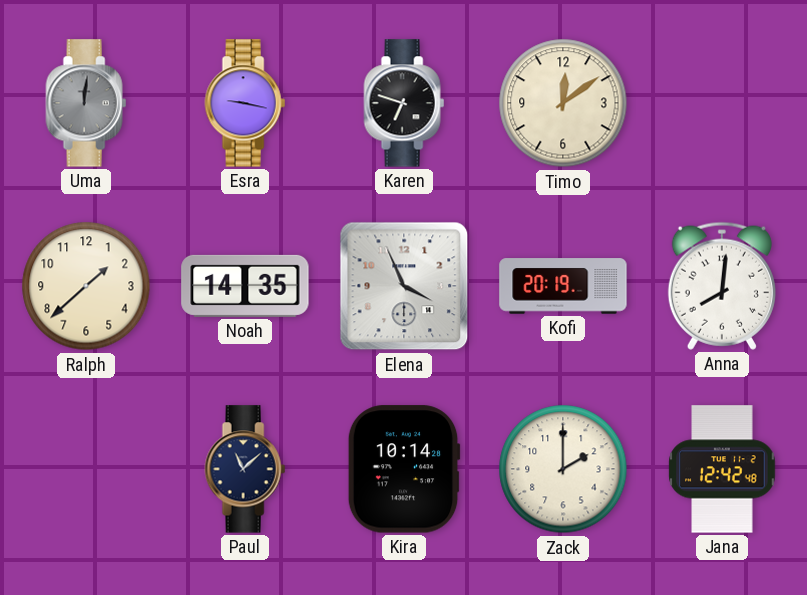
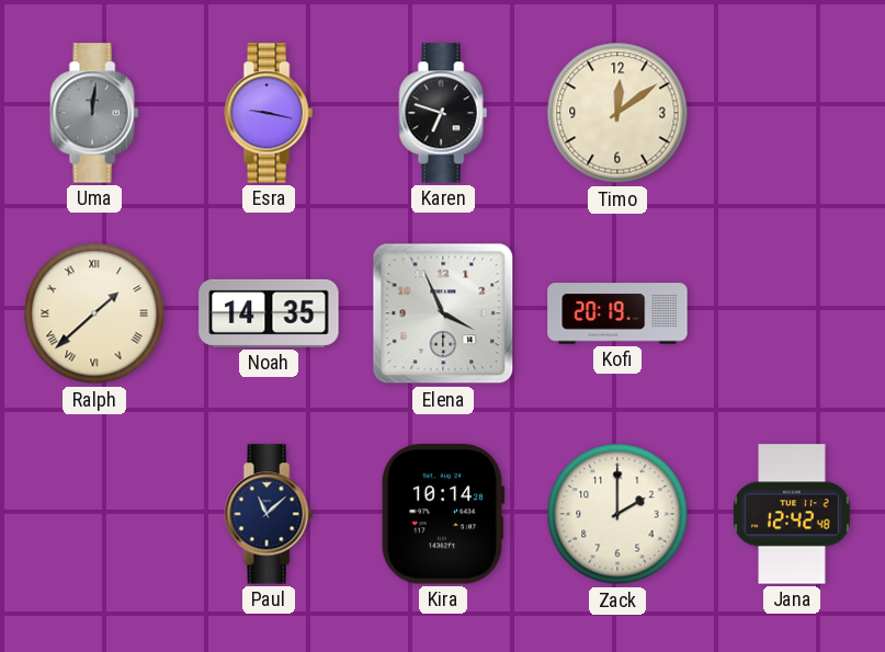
Ralph numerals: Arabic -> Roman (94, 313)
Anna: 8:01 -> none (722, 286)
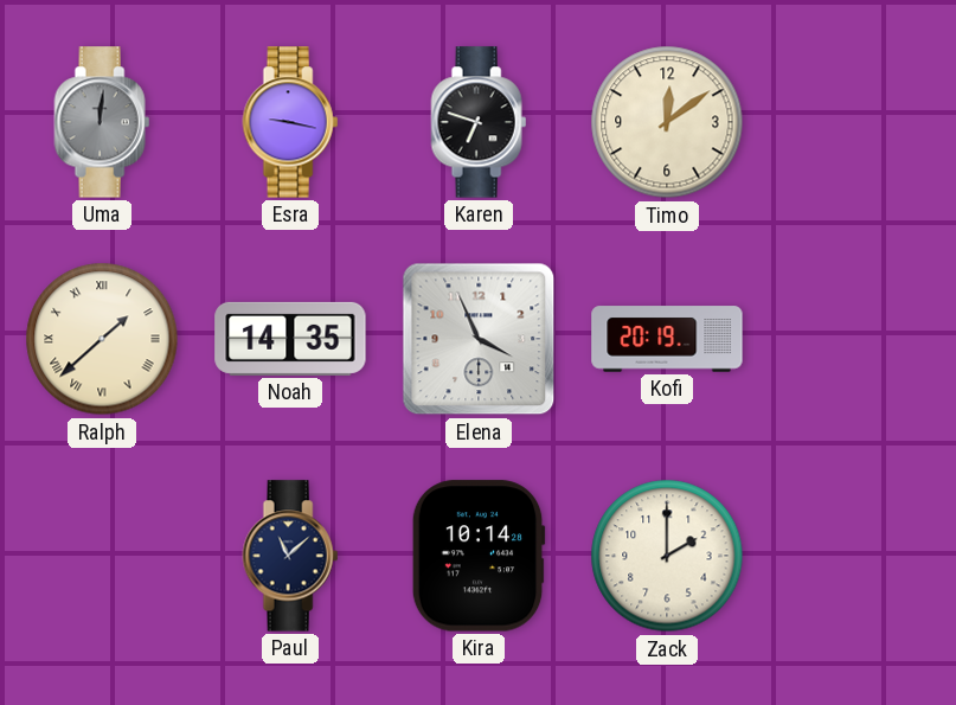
Jana: 12:42 -> none (792, 514)
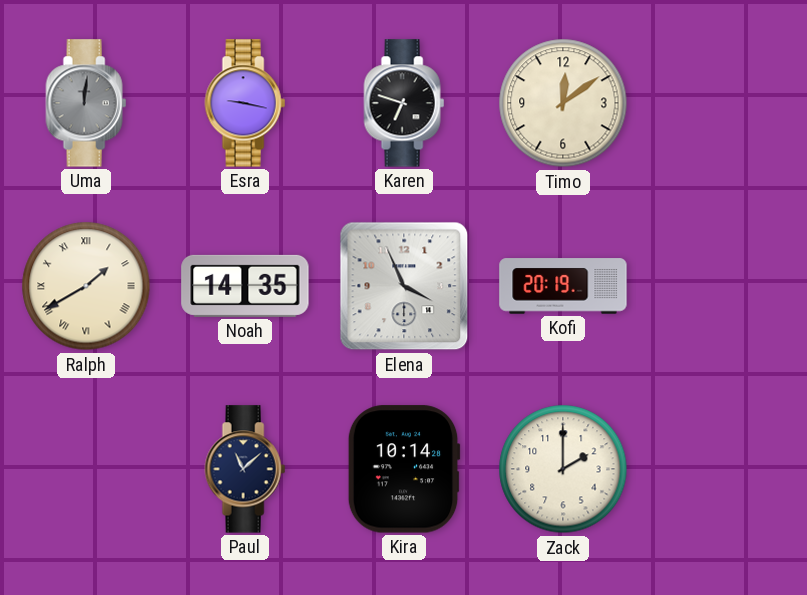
Ralph: 1:38 -> 1:40 (86, 286)
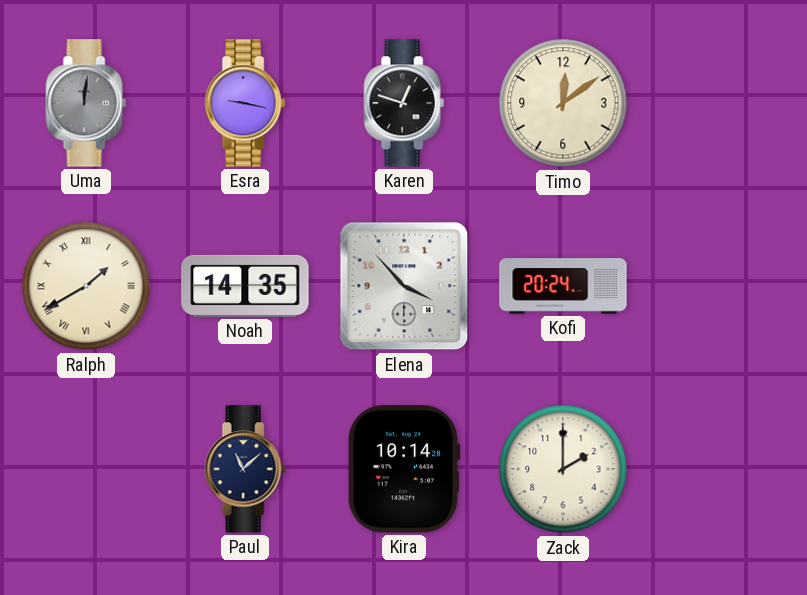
Karen: 6:48 -> 12:48 (404, 103)
Elena: 3:56 -> 3:53 (404, 286)
Kofi: 20:19 -> 20:24 (563, 286)
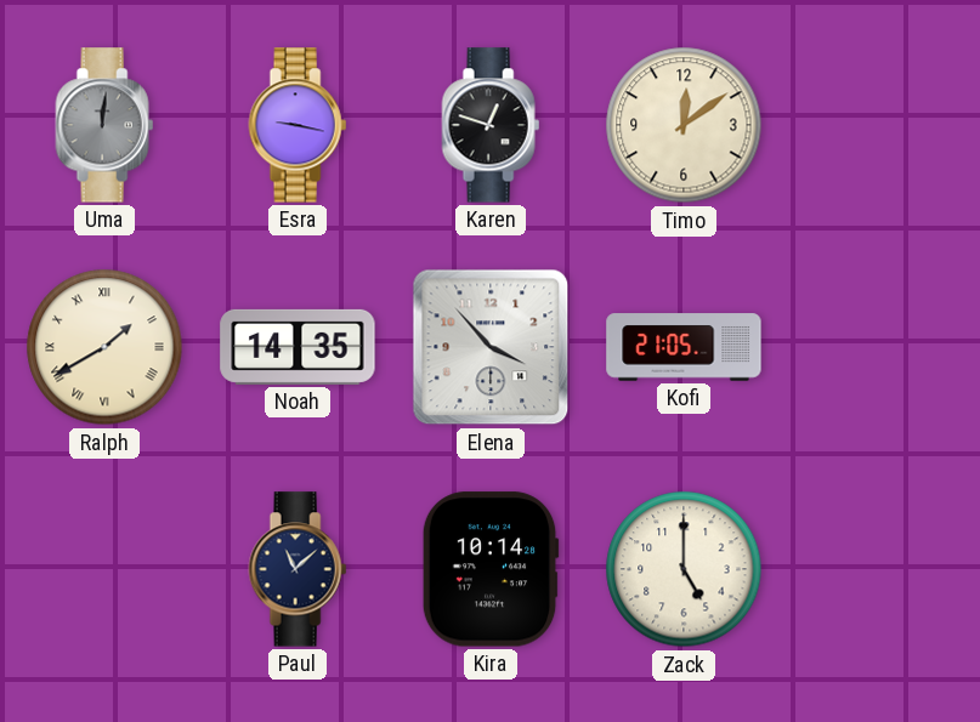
Kofi: 20:24 -> 21:05 (684, 347)
Zack: 2:00 -> 5:00 (684, 569)
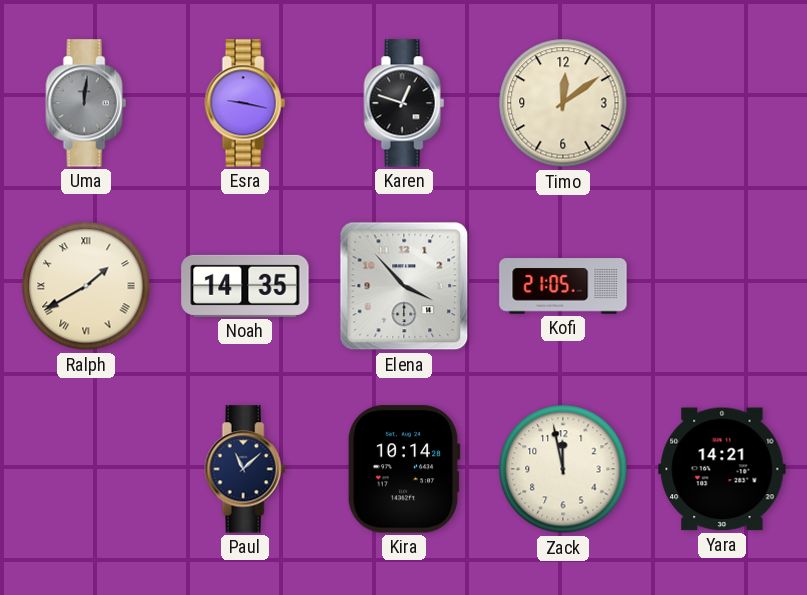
Zack: 5:00 -> 11:58 (563, 469)
Yara: none -> 14:21 (722, 469)
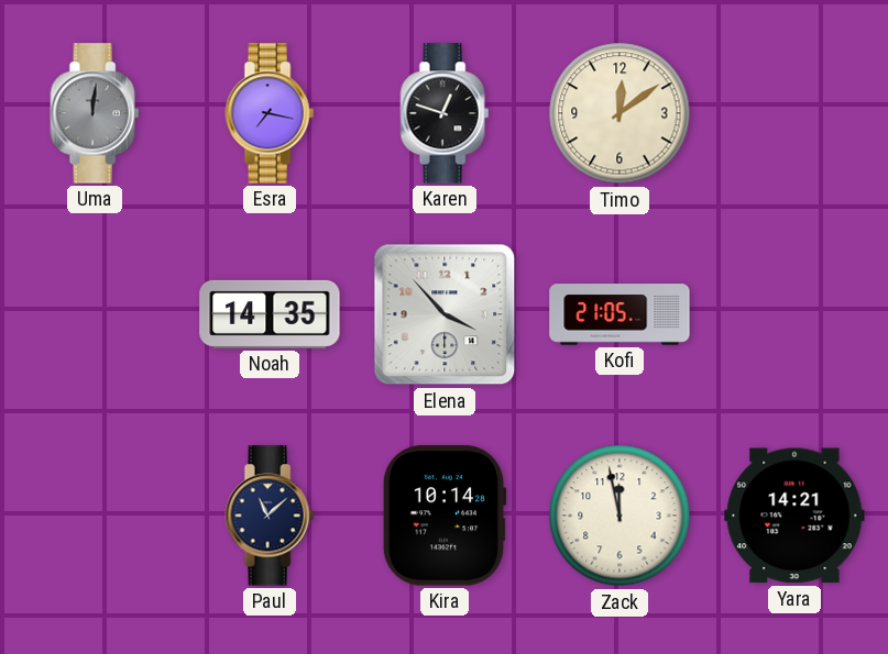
Esra: 9:17 -> 7:17 (270, 113)
Ralph: 1:40 -> none (86, 286)
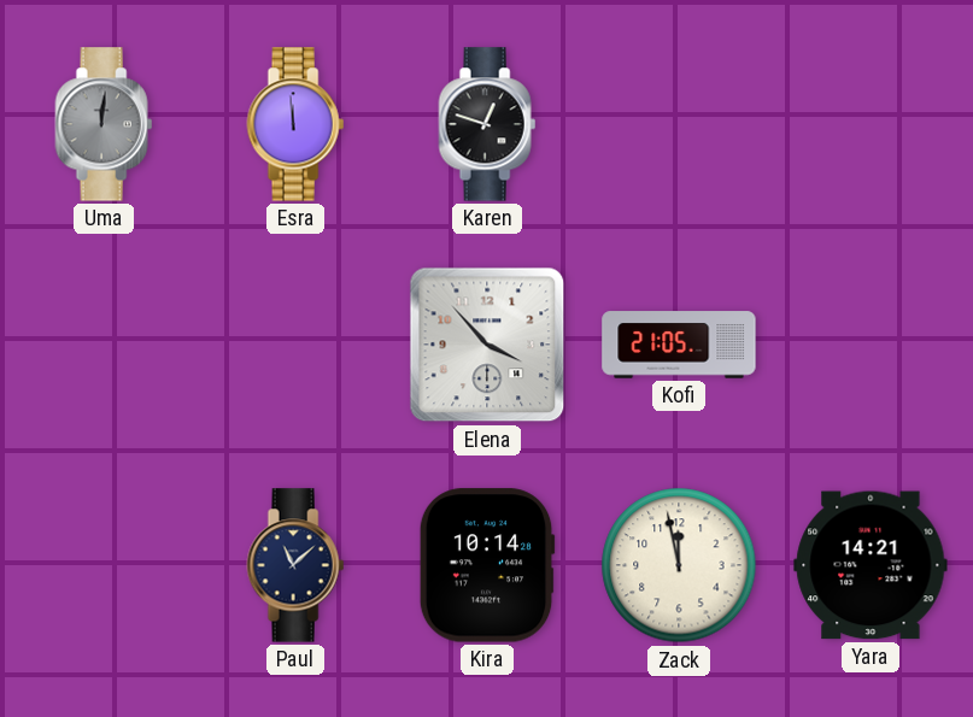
Esra: 7:17 -> 11:59 (295, 124)
Timo: 12:09 -> none (620, 113)
Noah: 14:35 -> none (270, 314)
